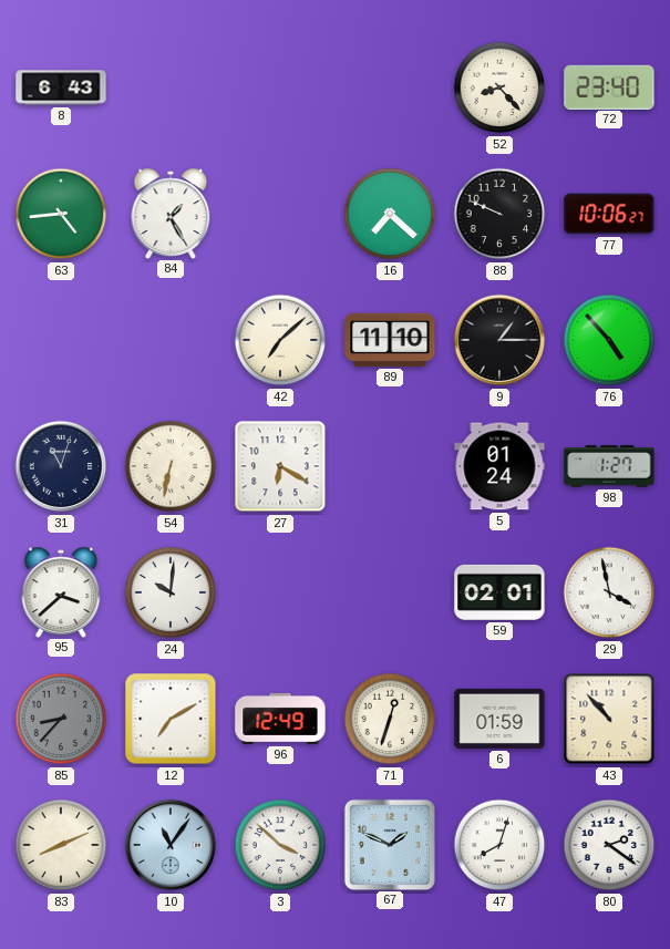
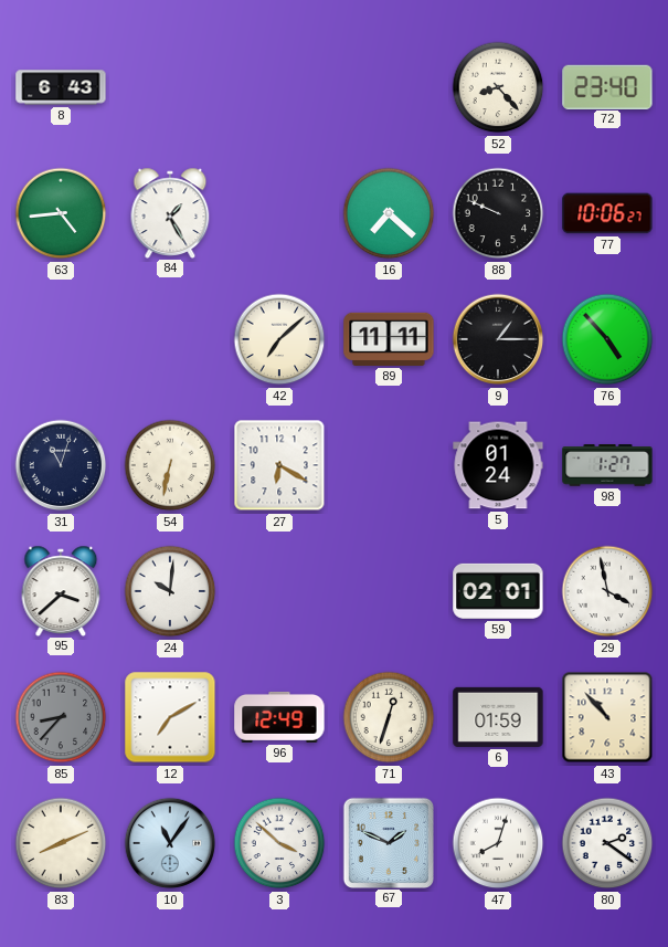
89: 11:10 -> 11:11 (389, 339)
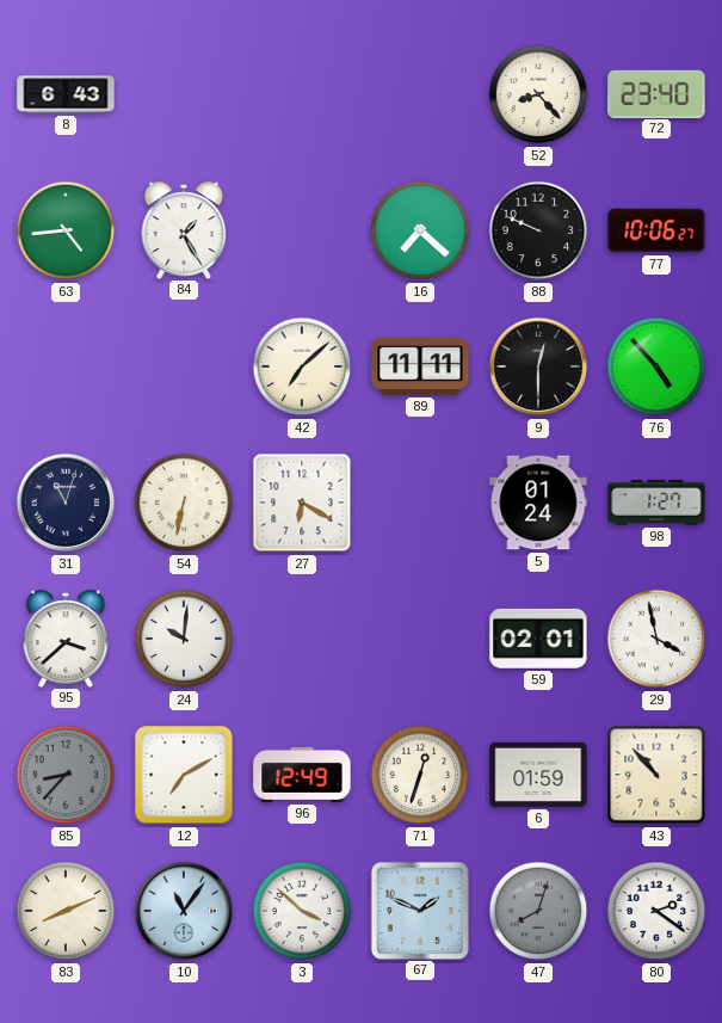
9: 1:15 -> 12:30 (538, 366)
47 dial: white -> grey (538, 911)
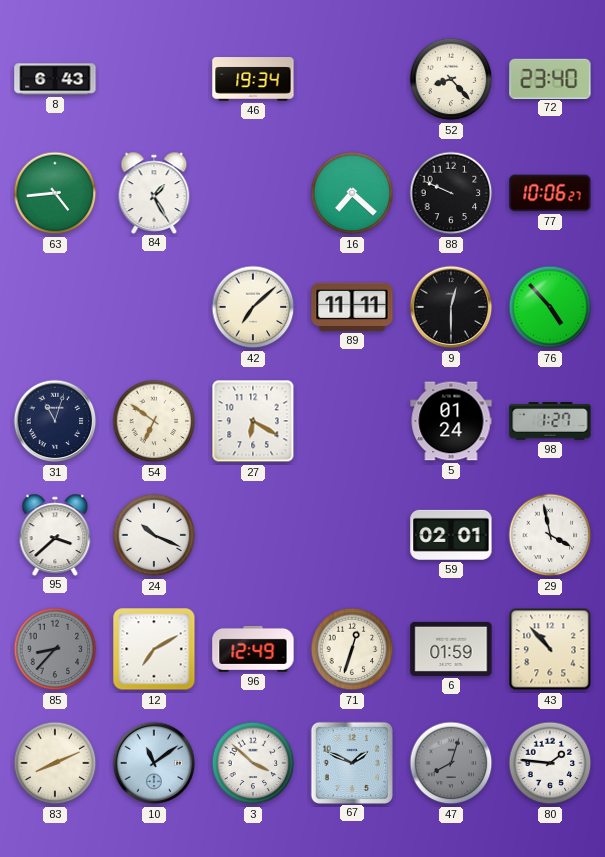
46: none -> 19:34 (253, 79)
54: 6:32 -> 6:51 (154, 421)
24: 10:01 -> 10:19 (154, 535)
10: 11:06 -> 11:09 (154, 763)
80: 2:21 -> 1:46 (550, 763)
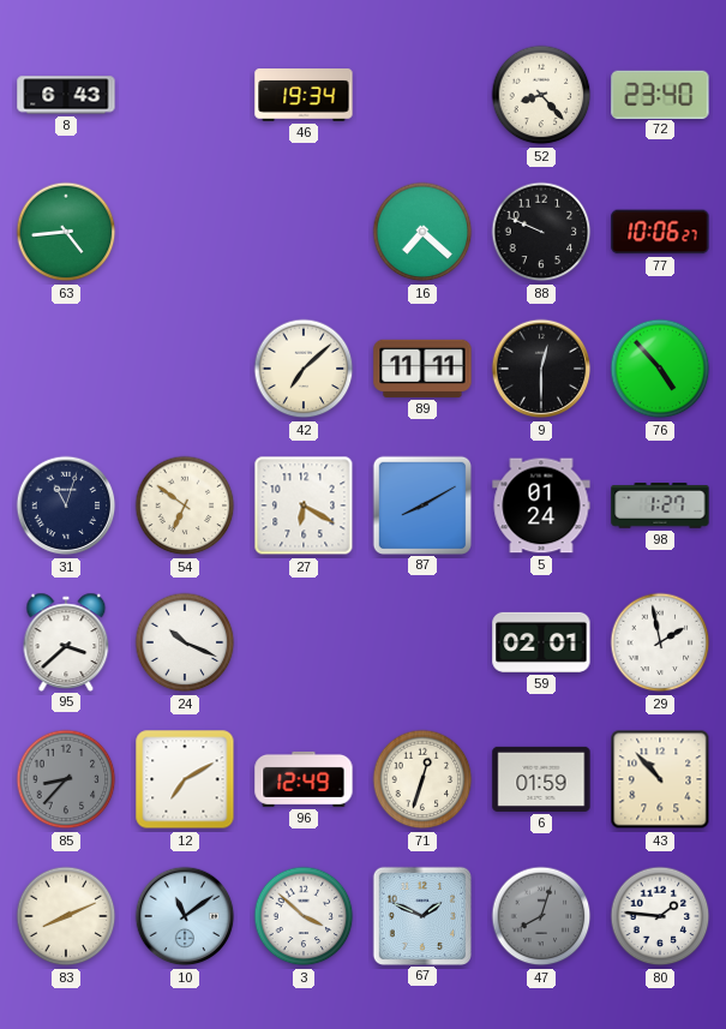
84: 1:25 -> none (154, 192)
87: none -> 8:10 (421, 504)
29: 3:58 -> 1:58 (660, 642)
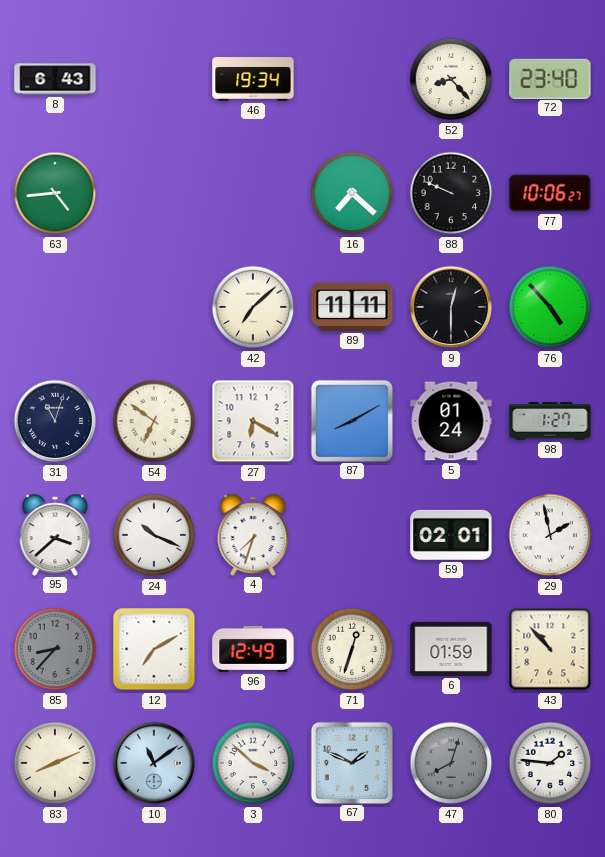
4: none -> 7:33 (253, 534)
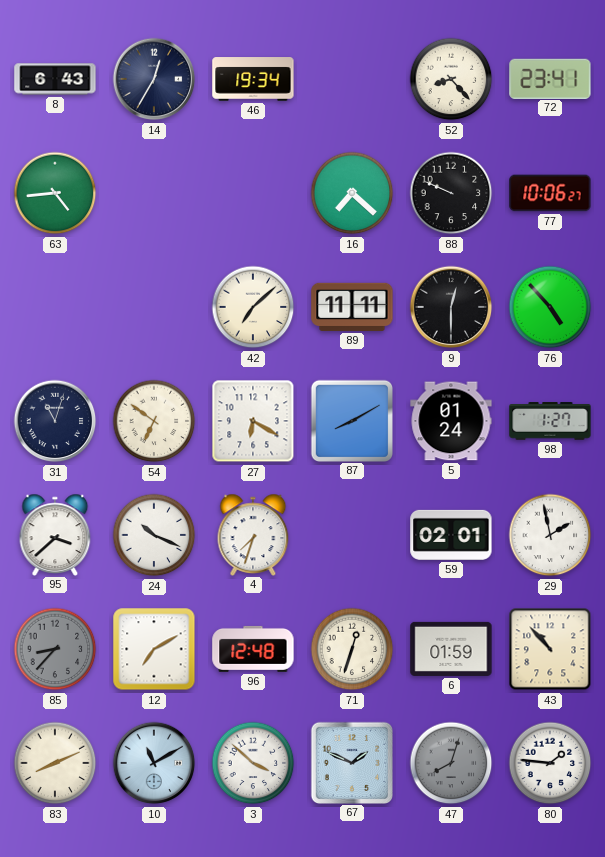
14: none -> 12:35 (154, 79)
72: 23:40 -> 23:41 (550, 78)
96: 12:49 -> 12:48 (253, 649)
10: 11:09 -> 11:10 (154, 763)
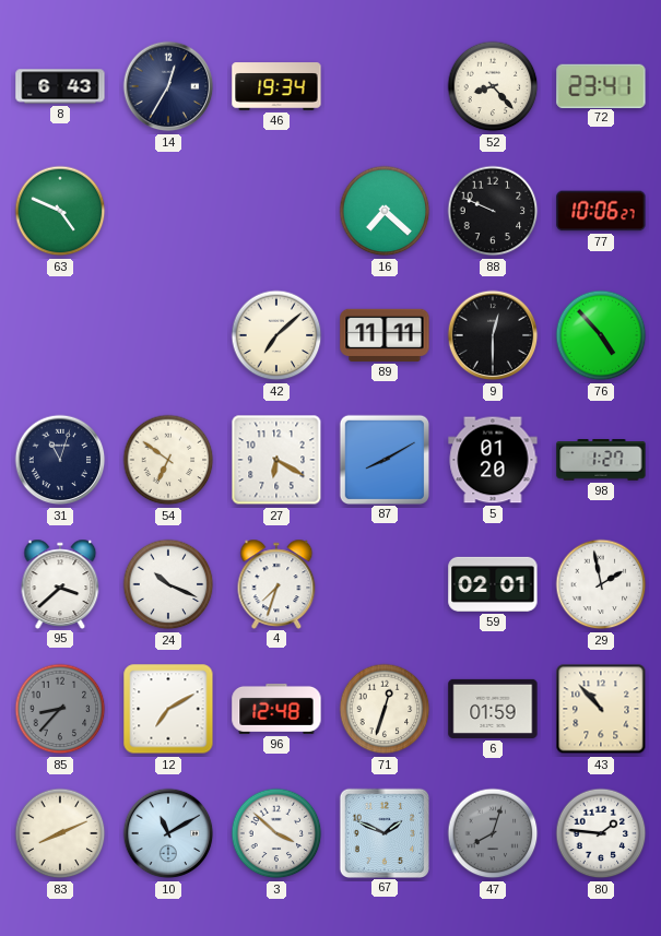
63: 4:44 -> 4:49 (60, 211)
5: 01:24 -> 01:20 (493, 460)
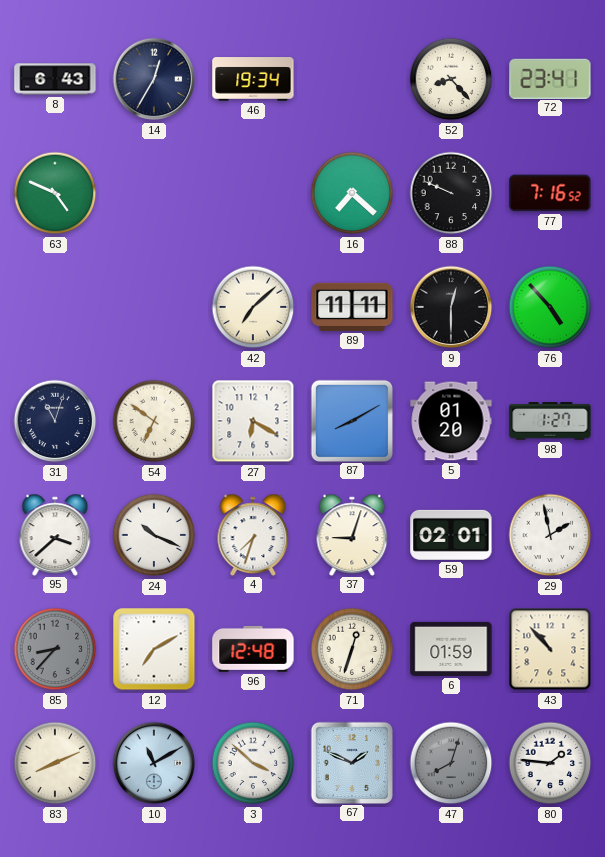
77: 10:06 -> 7:16 (550, 193)
37: none -> 9:03 (352, 534)
